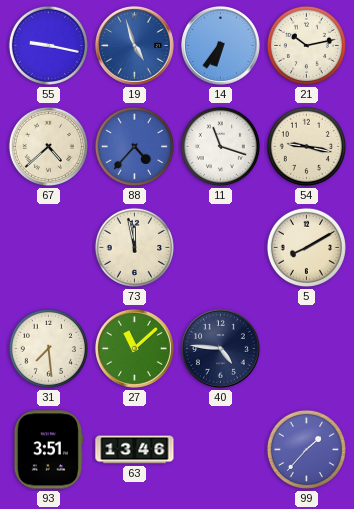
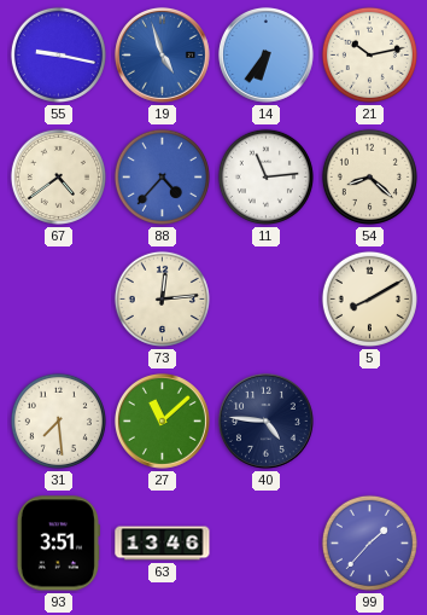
67: 4:38 -> 4:39 (58, 176)
11: 11:18 -> 11:14 (265, 176)
54: 9:17 -> 8:22 (369, 176)
73: 11:58 -> 12:14 (162, 298)
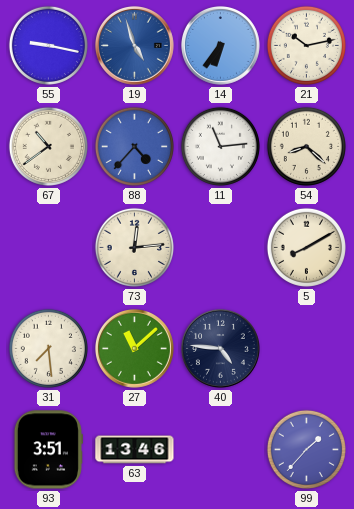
67: 4:39 -> 10:39 (48, 146)
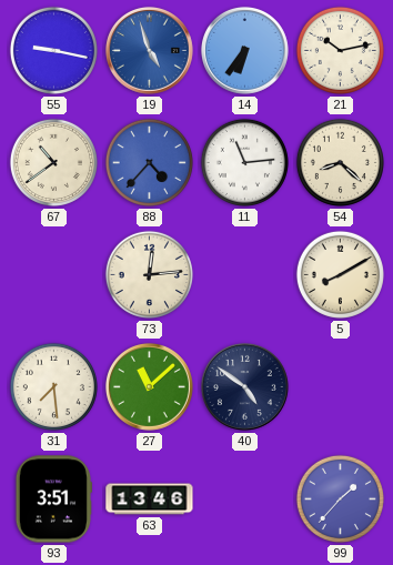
40: 4:46 -> 4:51 (244, 386)
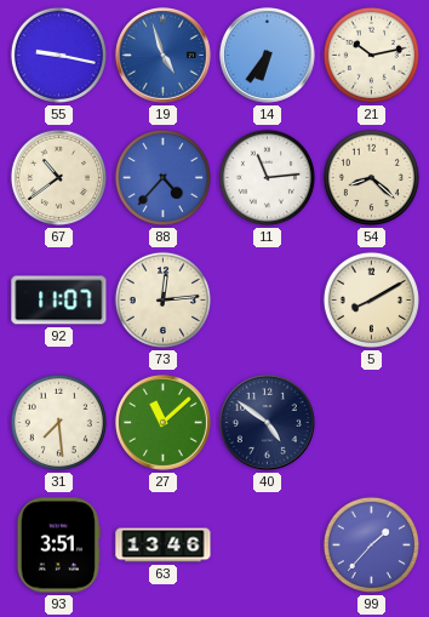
92: none -> 11:07 (59, 301)
